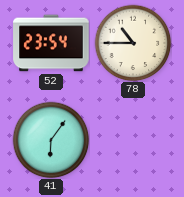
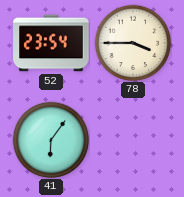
78: 10:45 -> 3:45 (133, 43)
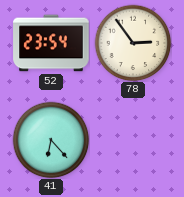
78: 3:45 -> 2:54 (133, 43)
41: 6:06 -> 6:23 (51, 140)
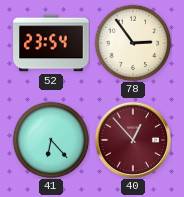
40: none -> 12:53 (133, 140)
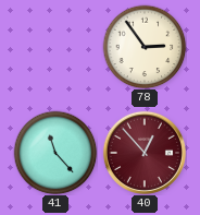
52: 23:54 -> none (51, 43)
41: 6:23 -> 11:23 (55, 153)
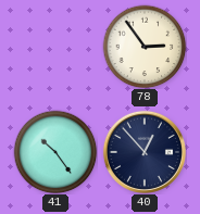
41: 11:23 -> 10:24 (55, 152)
40 dial: burgundy -> navy (145, 152)
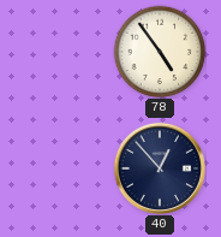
78: 2:54 -> 4:54 (160, 52)
41: 10:24 -> none (55, 152)
